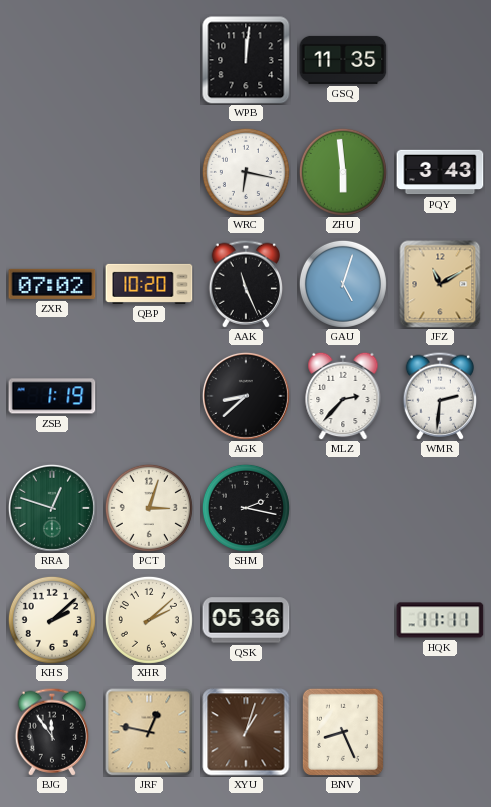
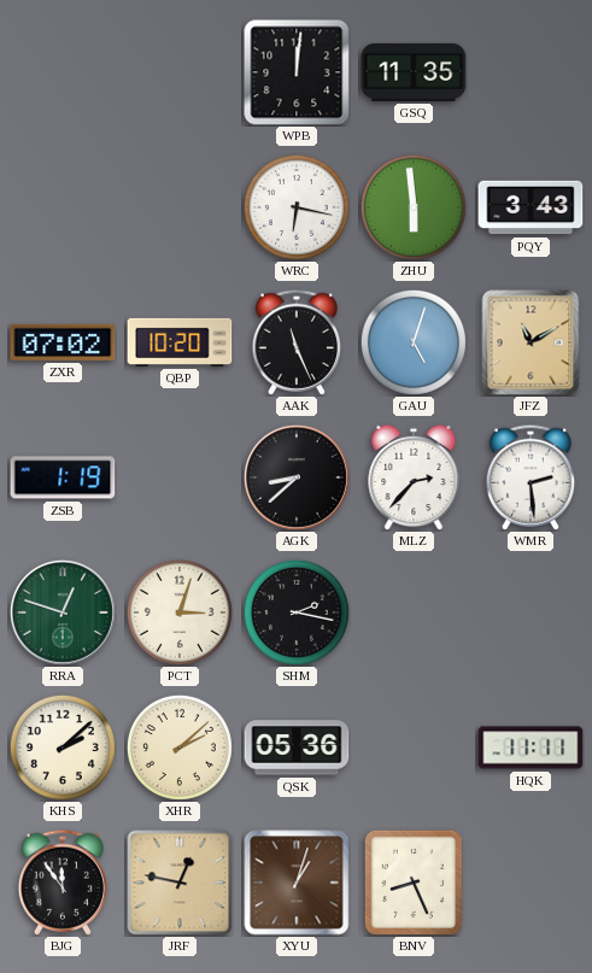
WMR: 2:31 -> 2:29 (529, 477)
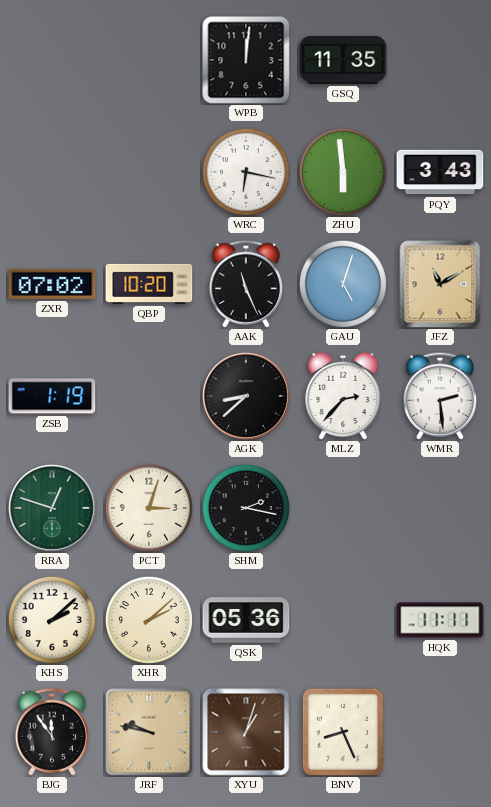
JRF: 12:47 -> 9:47 (149, 732)
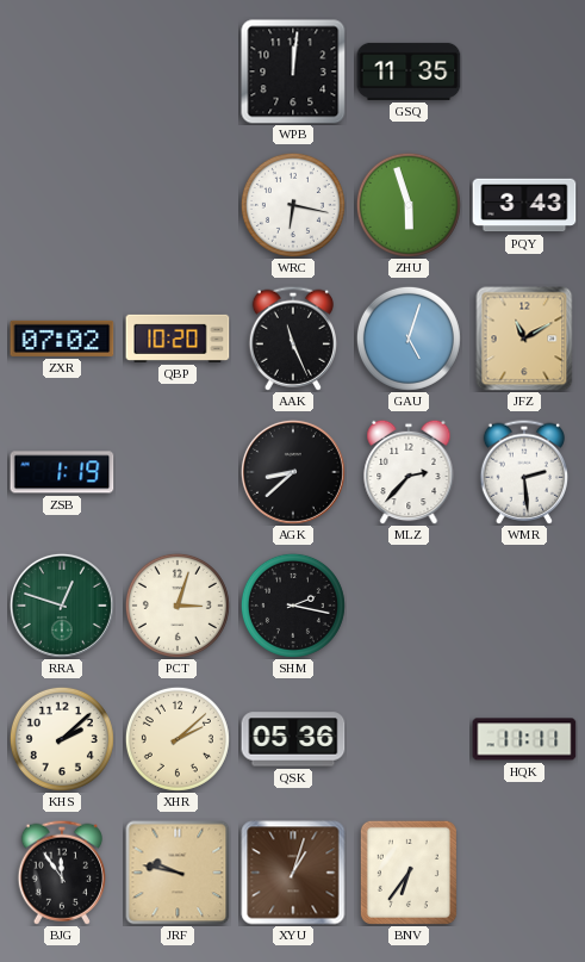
ZHU: 5:59 -> 5:57 (409, 205)
BNV: 8:26 -> 6:36 (409, 873)
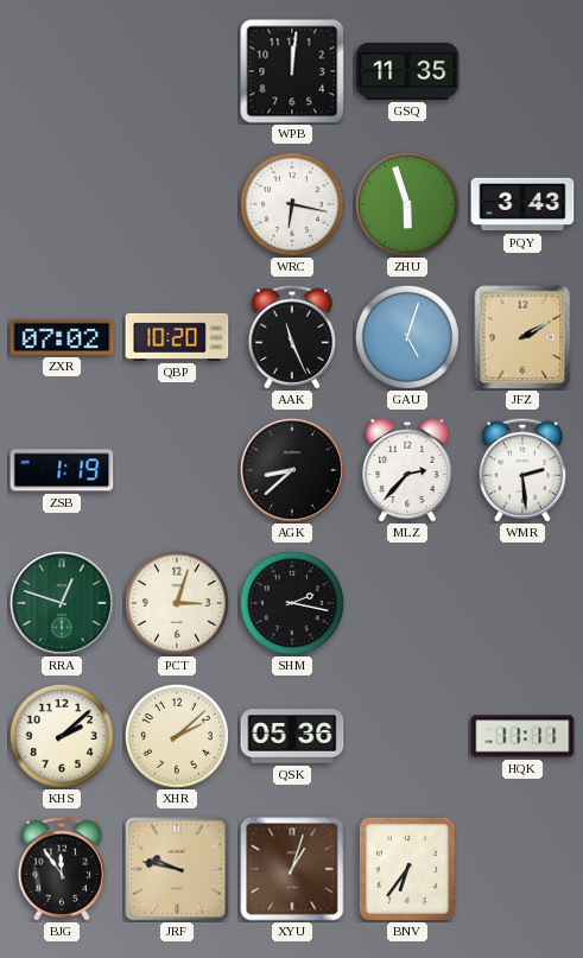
JFZ: 11:10 -> 2:10 (522, 337)
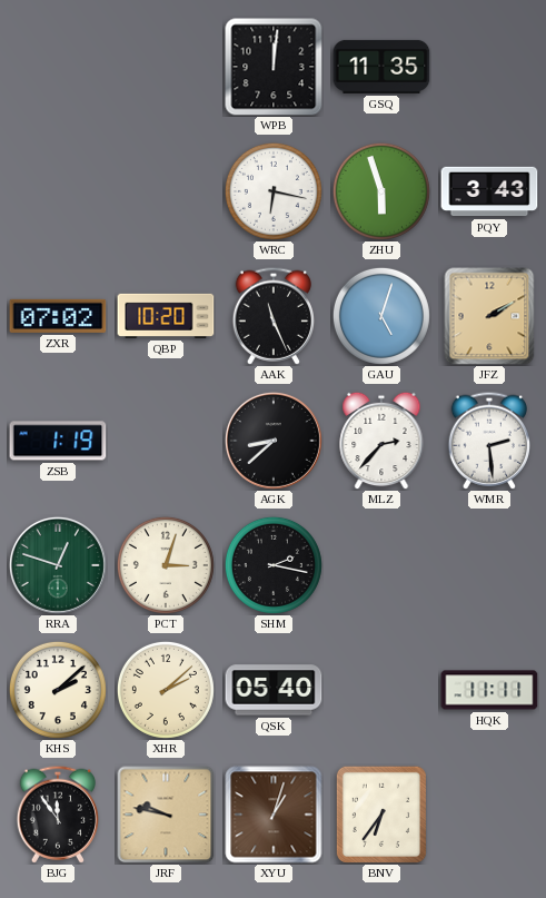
QSK: 05:36 -> 05:40 (274, 690)
